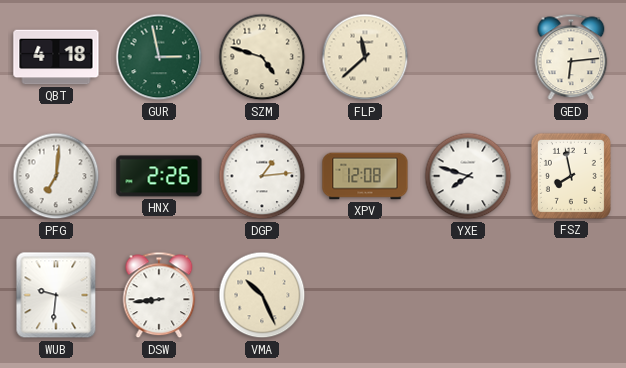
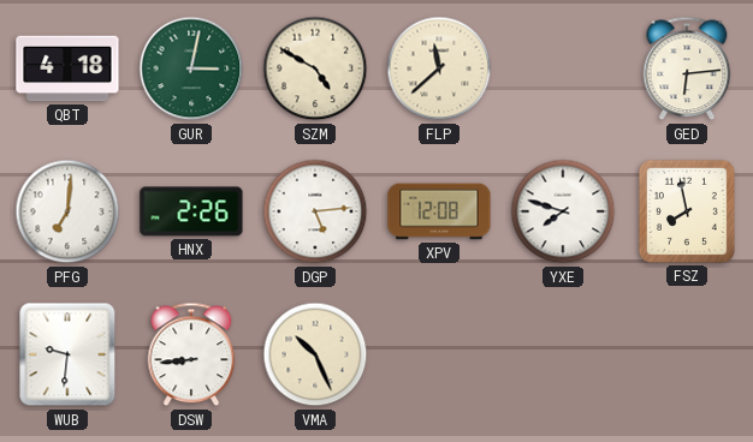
GUR: 2:58 -> 3:02 (191, 68)
SZM: 4:48 -> 4:50 (315, 68)
DGP: 1:14 -> 5:14 (315, 211)
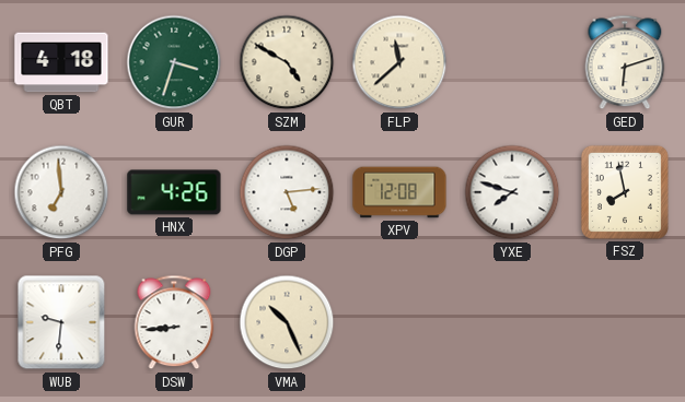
GUR: 3:02 -> 3:33 (174, 62)
GED: 6:14 -> 6:12 (625, 62)
PFG: 7:01 -> 6:59 (61, 192)
HNX: 2:26 -> 4:26 (174, 192)
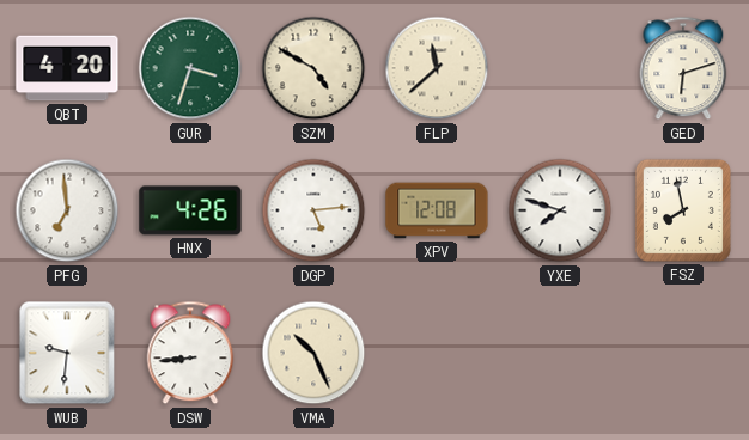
QBT: 4:18 -> 4:20 (67, 68)
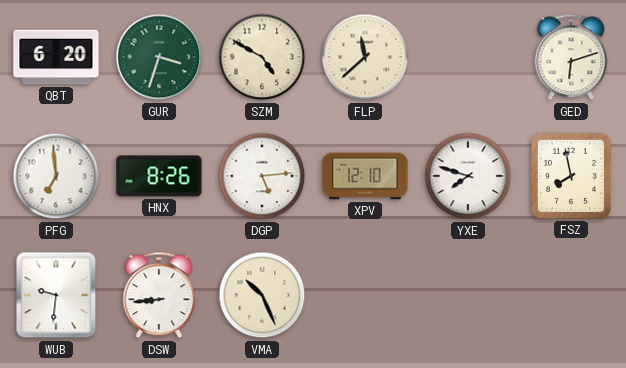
QBT: 4:20 -> 6:20 (56, 57)
HNX: 4:26 -> 8:26 (159, 176)
XPV: 12:08 -> 12:10 (365, 176)
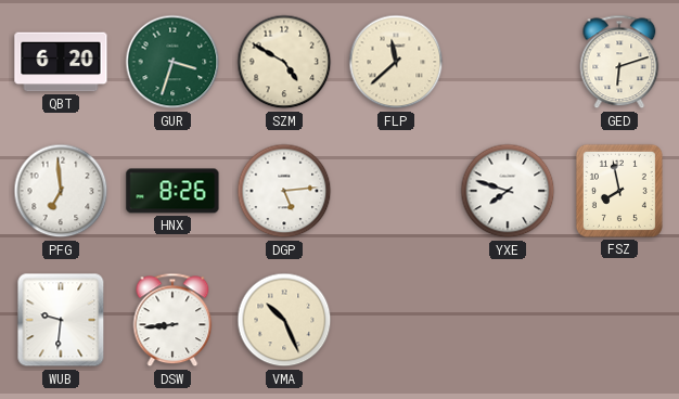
XPV: 12:10 -> none (365, 176)
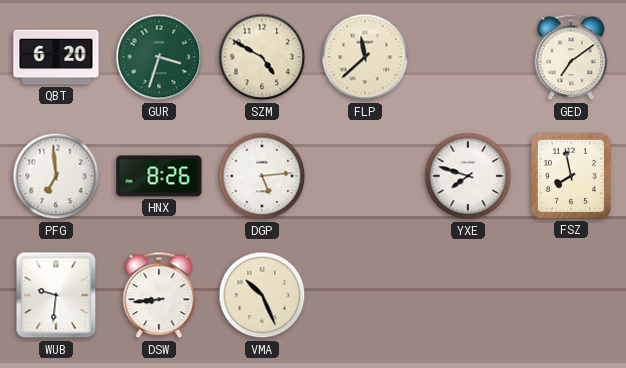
GED: 6:12 -> 7:09 (571, 57)
